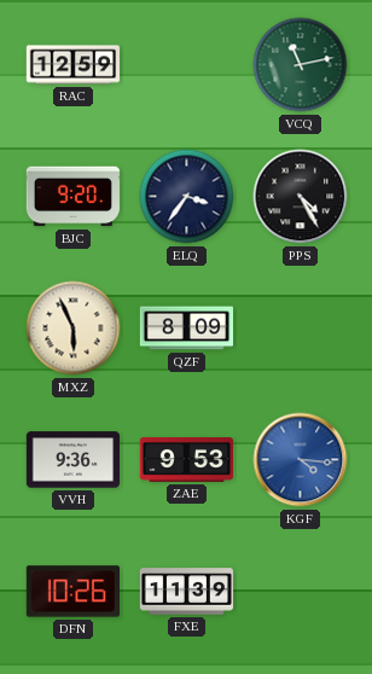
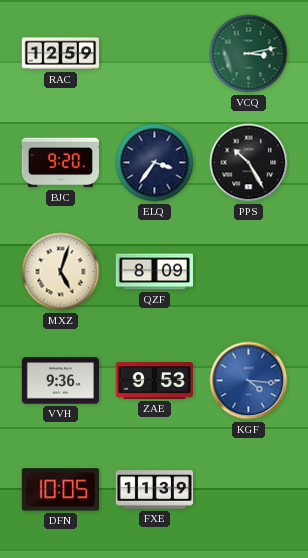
VCQ: 11:13 -> 3:13 (249, 54)
PPS: 4:25 -> 10:25 (249, 163)
MXZ: 5:56 -> 5:03 (61, 272)
DFN: 10:26 -> 10:05 (60, 490)
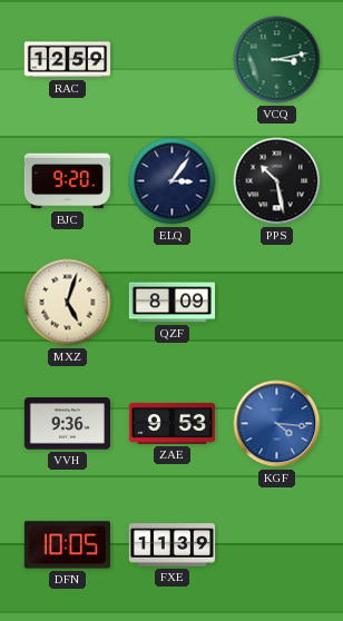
ELQ: 3:36 -> 3:06 (173, 181)
PPS: 10:25 -> 10:28 (277, 181)
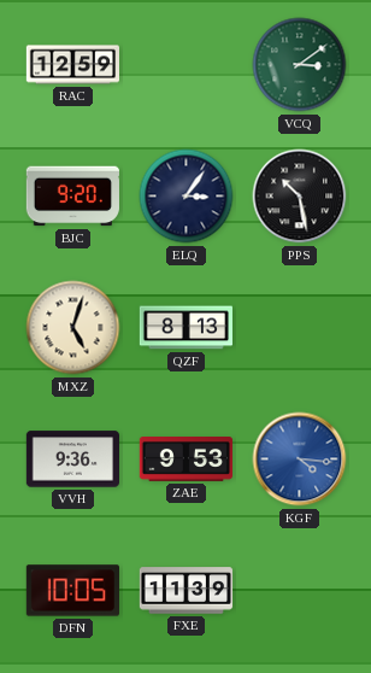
VCQ: 3:13 -> 3:09 (300, 65)
QZF: 8:09 -> 8:13 (185, 328)
